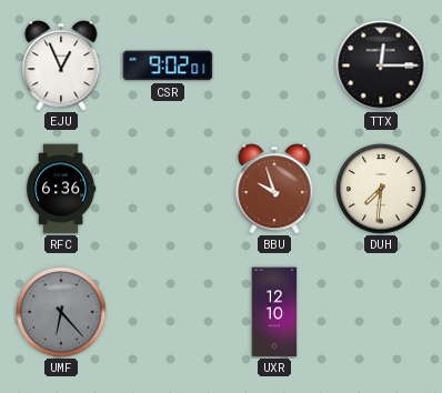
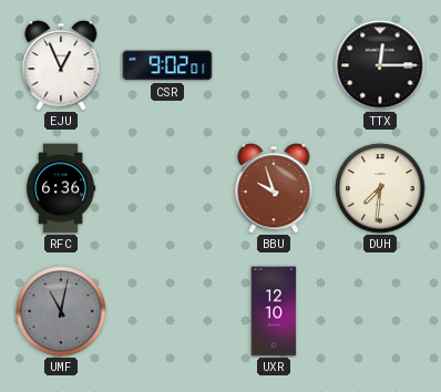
UMF: 6:23 -> 11:02 (61, 311)
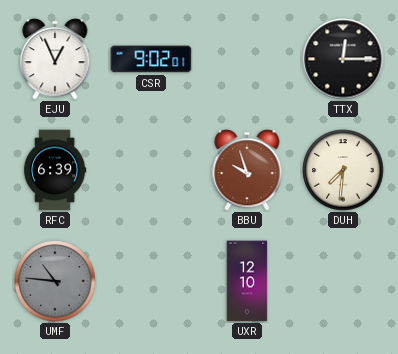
RFC: 6:36 -> 6:39 (55, 170)
UMF: 11:02 -> 10:46 (55, 281)
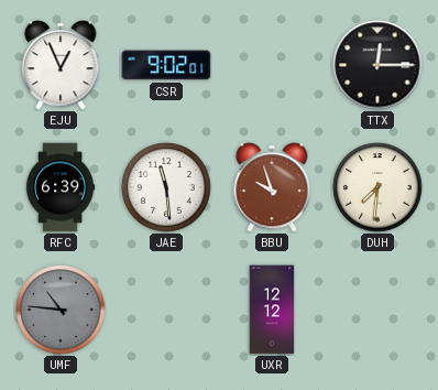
JAE: none -> 11:29 (166, 187)
UXR: 12:10 -> 12:12 (272, 310)
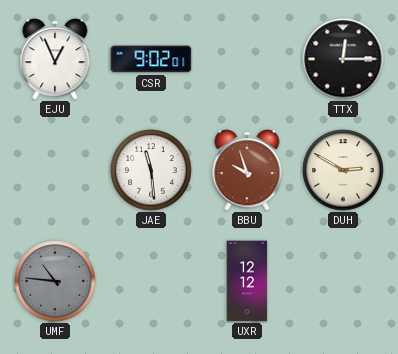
RFC: 6:39 -> none (61, 187)
DUH: 7:31 -> 2:50 (343, 170)
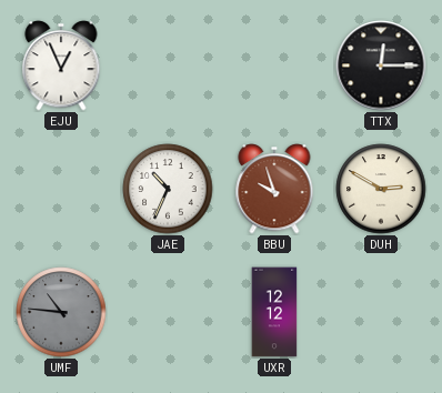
CSR: 9:02 -> none (151, 59)
JAE: 11:29 -> 10:34 (168, 189)
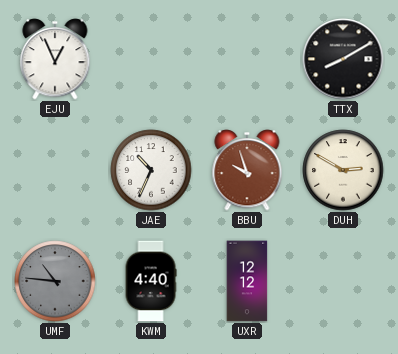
TTX: 12:15 -> 8:10 (343, 59)
KWM: none -> 4:40 (151, 281)
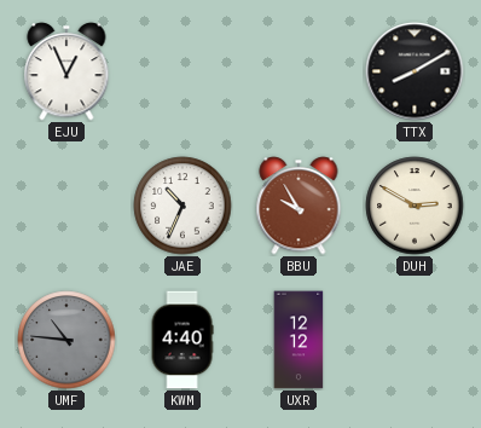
BBU: 9:57 -> 9:55 (299, 206)
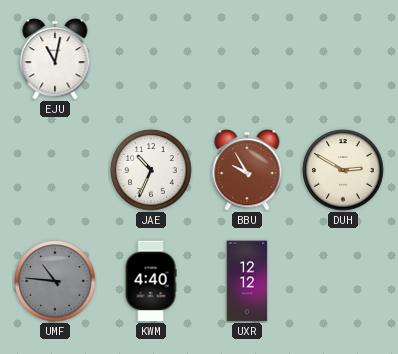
EJU: 12:56 -> 11:02 (55, 59)
TTX: 8:10 -> none (415, 71)
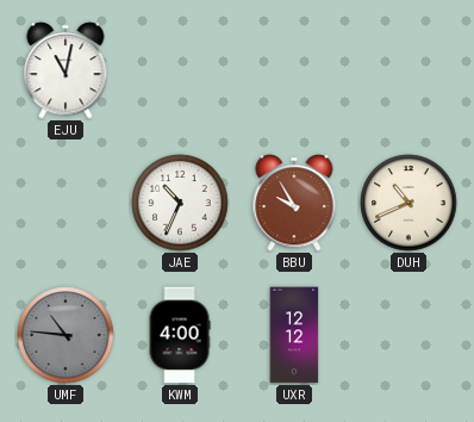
DUH: 2:50 -> 10:41 (408, 203)
KWM: 4:40 -> 4:00 (180, 335)
